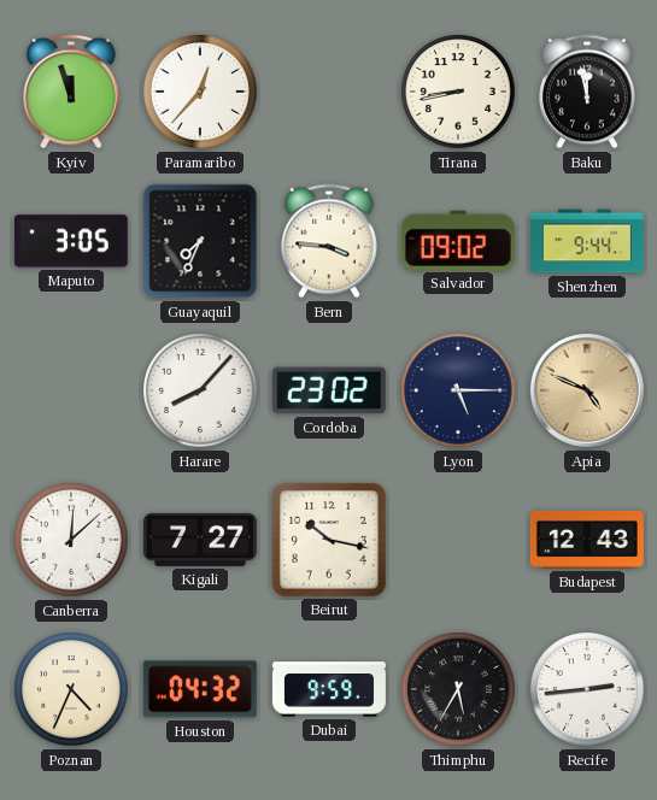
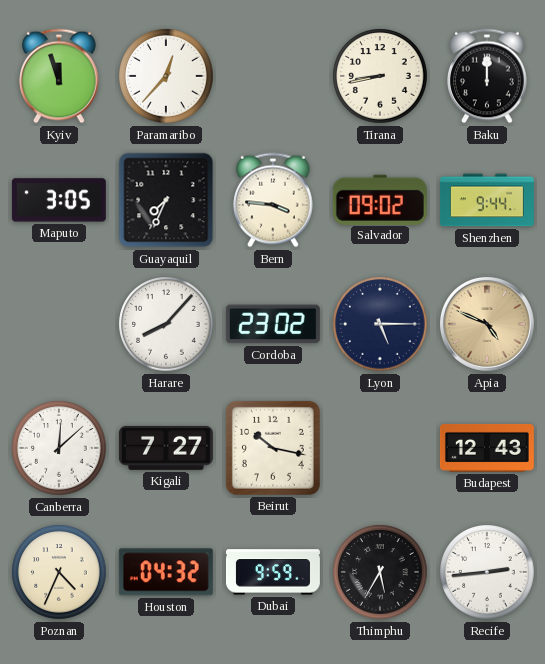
Baku: 11:58 -> 12:00 (487, 76)
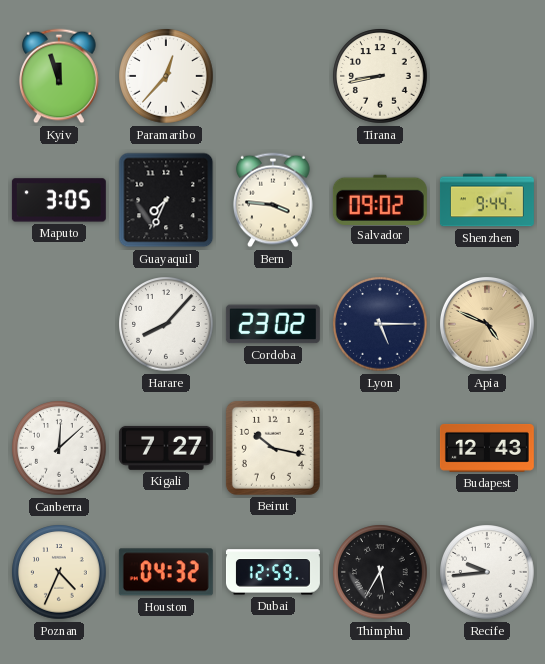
Baku: 12:00 -> none (487, 76)
Dubai: 9:59 -> 12:59 (273, 572)
Recife: 2:44 -> 9:44 (487, 572)
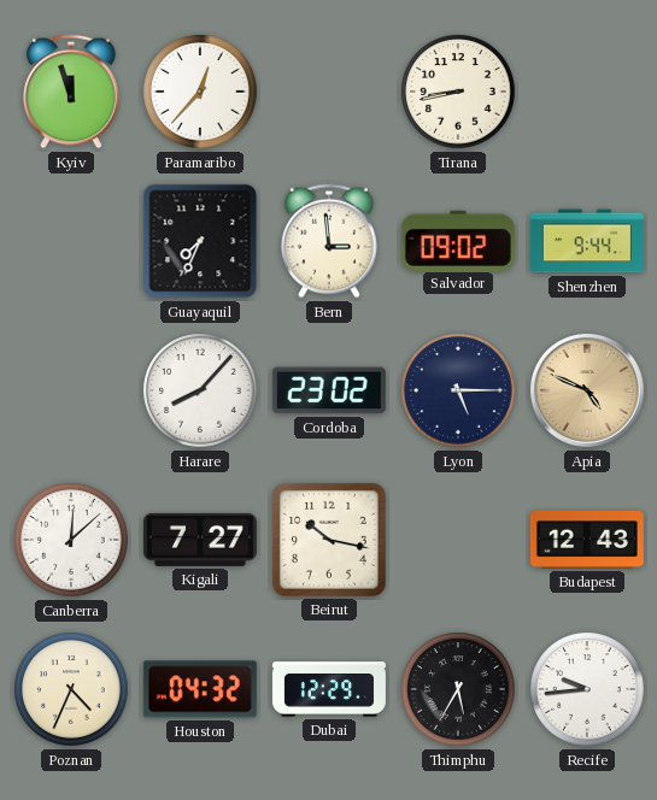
Maputo: 3:05 -> none (59, 200)
Bern: 3:46 -> 2:59 (329, 241)
Dubai: 12:59 -> 12:29 (329, 689)
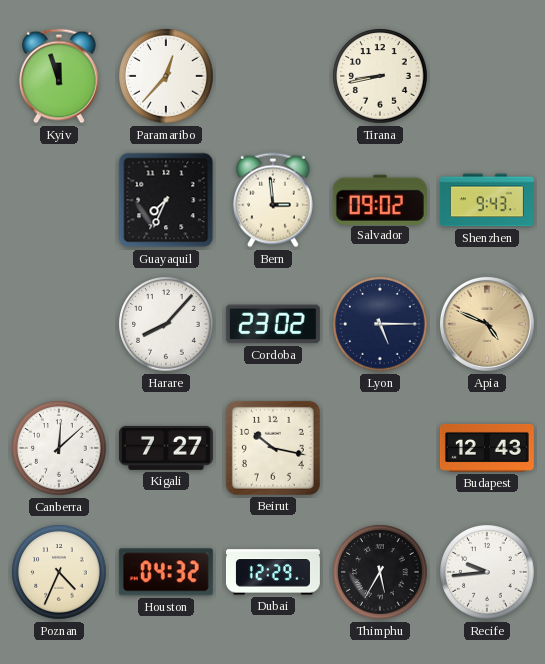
Shenzhen: 9:44 -> 9:43 (487, 200)
